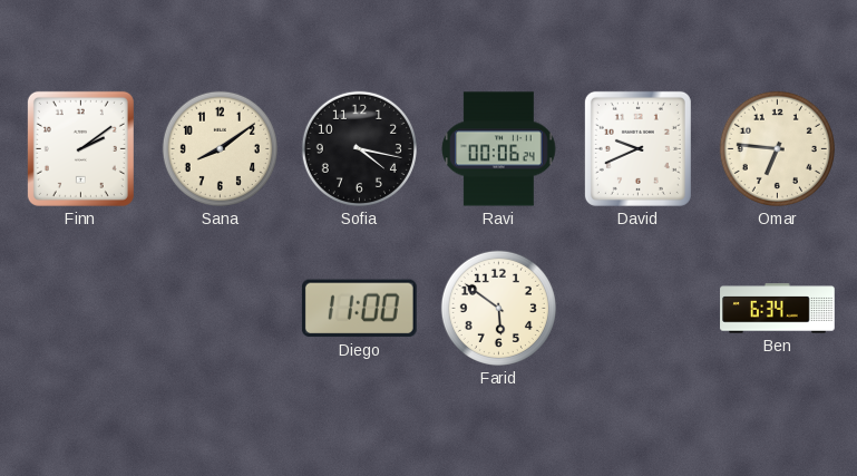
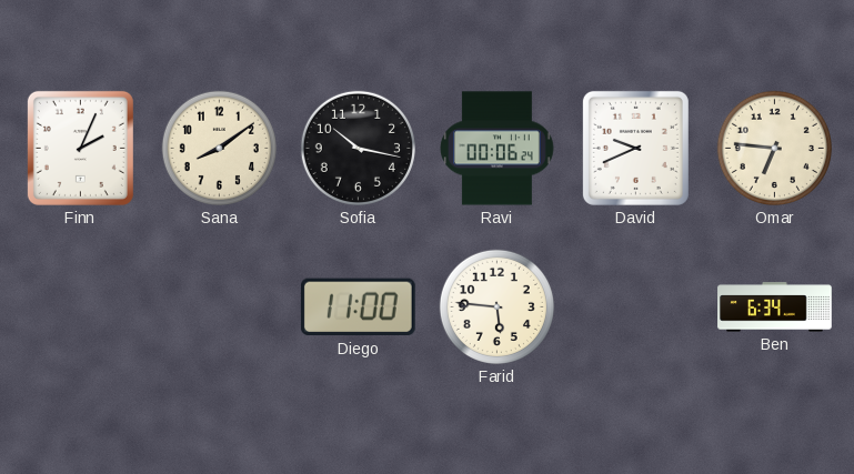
Finn: 2:09 -> 2:04 (80, 148)
Sofia: 4:17 -> 10:17 (358, 148)
Farid: 5:51 -> 5:46 (496, 306)
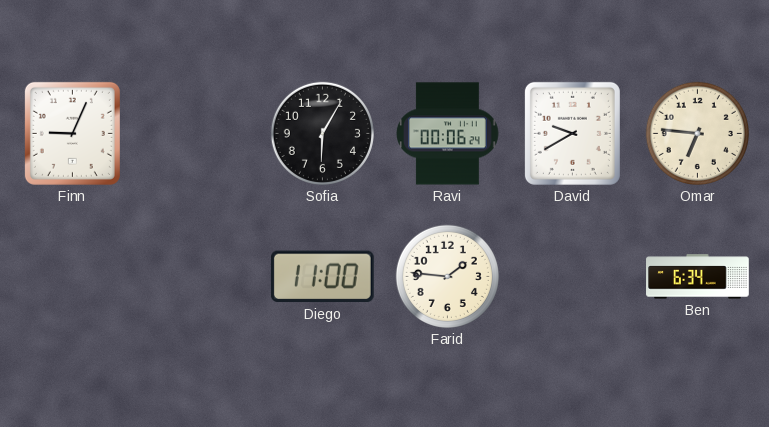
Finn: 2:04 -> 9:04 (72, 133)
Sana: 8:09 -> none (219, 148)
Sofia: 10:17 -> 6:05 (322, 133)
David: 9:41 -> 9:40 (572, 133)
Farid: 5:46 -> 1:46 (447, 276)
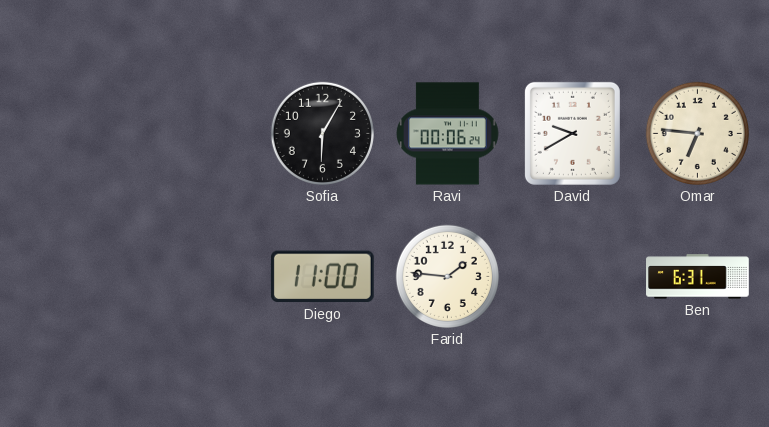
Finn: 9:04 -> none (72, 133)
Ben: 6:34 -> 6:31 (698, 277)
